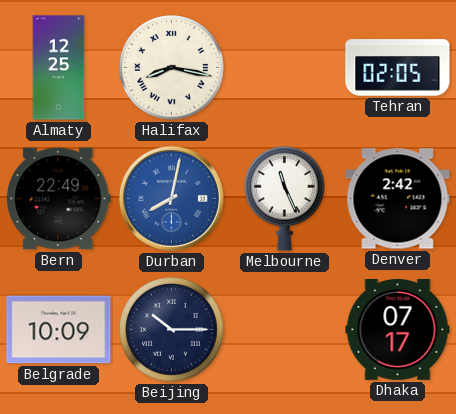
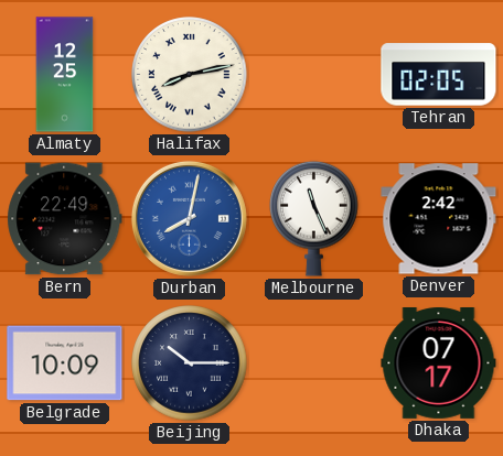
Halifax: 8:17 -> 8:13 (190, 75)
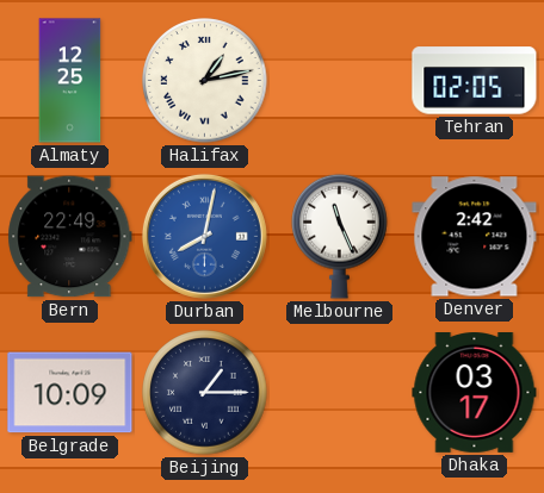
Halifax: 8:13 -> 1:13 (205, 81)
Beijing: 10:15 -> 1:15 (205, 393)
Dhaka: 07:17 -> 03:17 (475, 393)
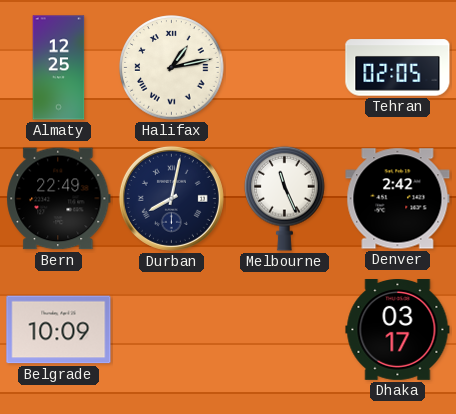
Durban dial: blue -> navy (171, 198)
Beijing: 1:15 -> none (205, 393)
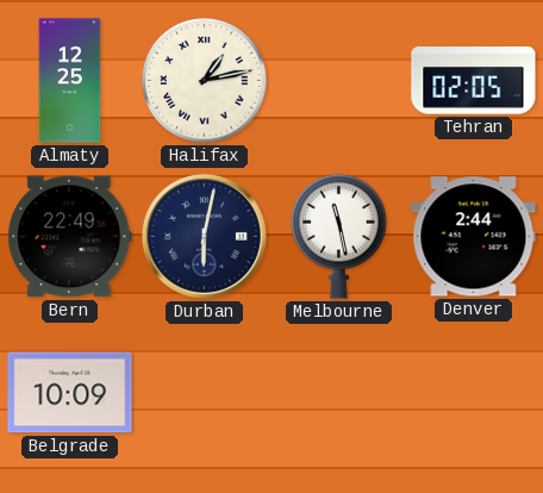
Durban: 8:02 -> 6:02 (204, 236)
Melbourne: 11:26 -> 11:28 (339, 236)
Denver: 2:42 -> 2:44 (474, 237)
Dhaka: 03:17 -> none (398, 330)
